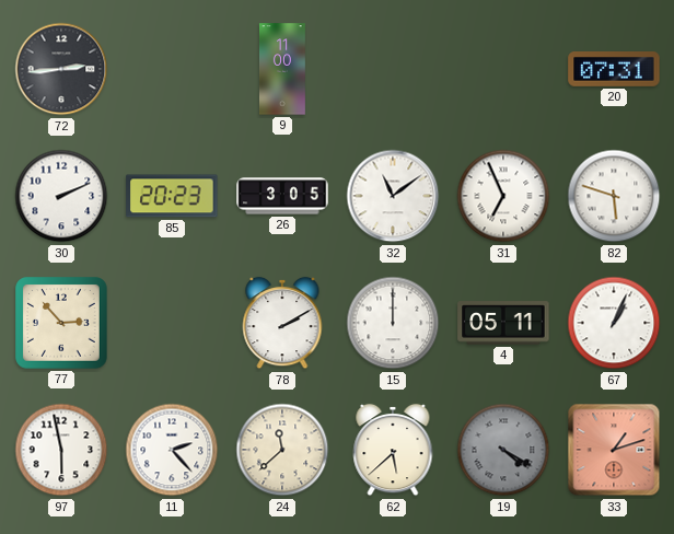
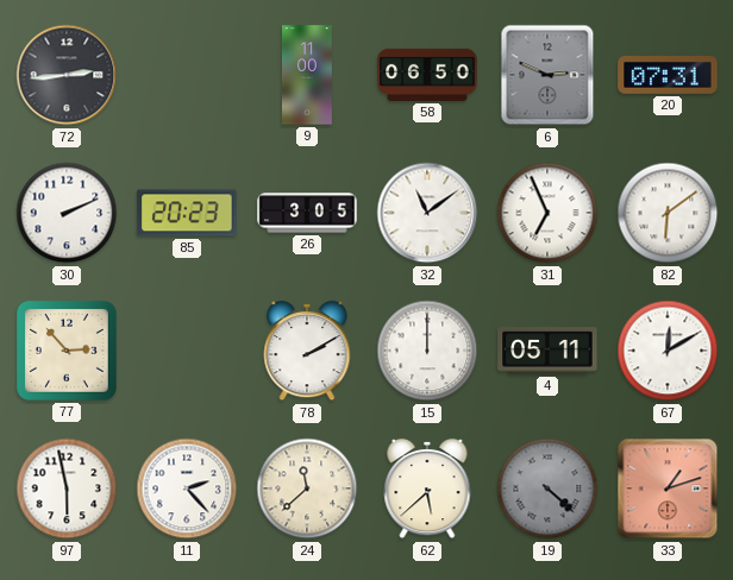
58: none -> 06:50 (427, 75)
6: none -> 2:49 (547, 75)
82: 5:48 -> 6:09 (668, 213)
67: 1:04 -> 12:10 (668, 351)
19: 4:20 -> 4:22 (547, 488)
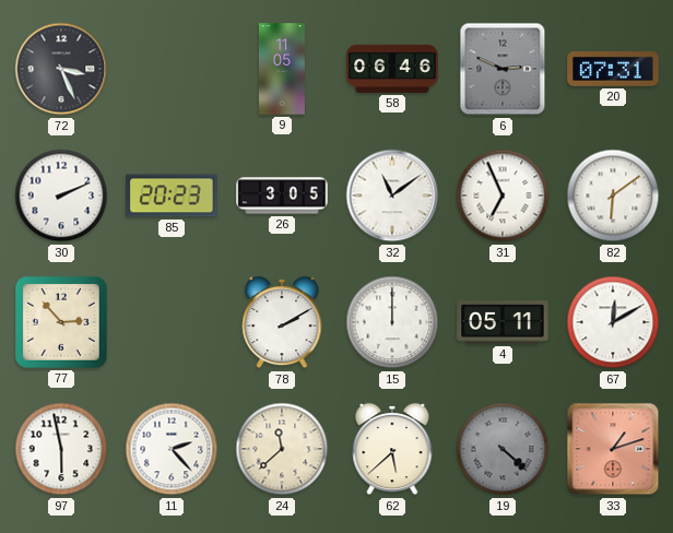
72: 2:44 -> 3:26 (61, 69)
9: 11:00 -> 11:05 (282, 69)
58: 06:50 -> 06:46 (392, 69)
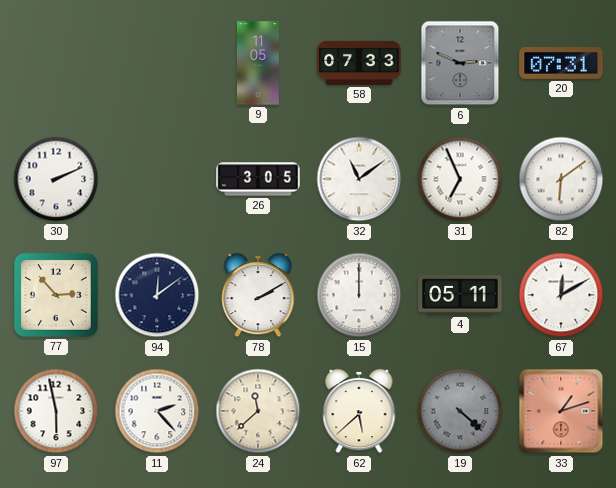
72: 3:26 -> none (61, 69)
58: 06:46 -> 07:33 (359, 63)
85: 20:23 -> none (172, 196)
94: none -> 12:09 (157, 295)
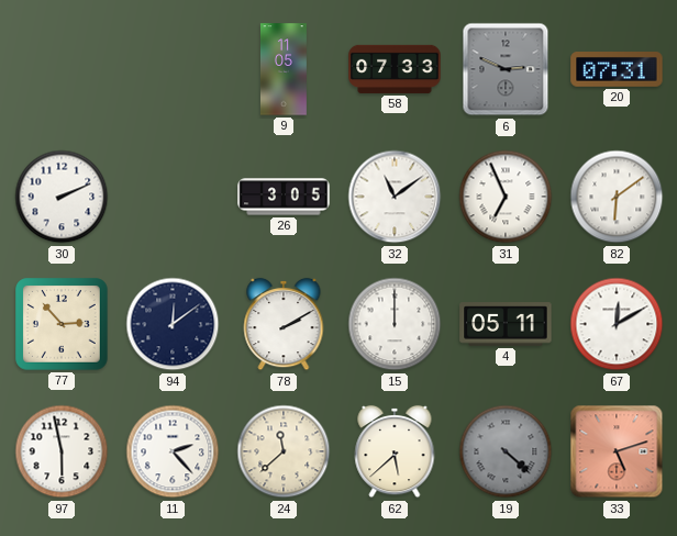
33: 1:12 -> 5:12 (617, 451)
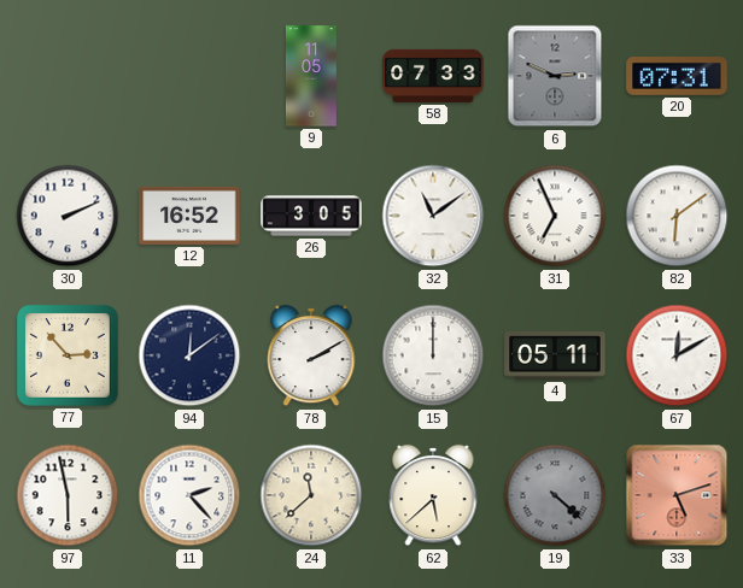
12: none -> 16:52 (189, 216)
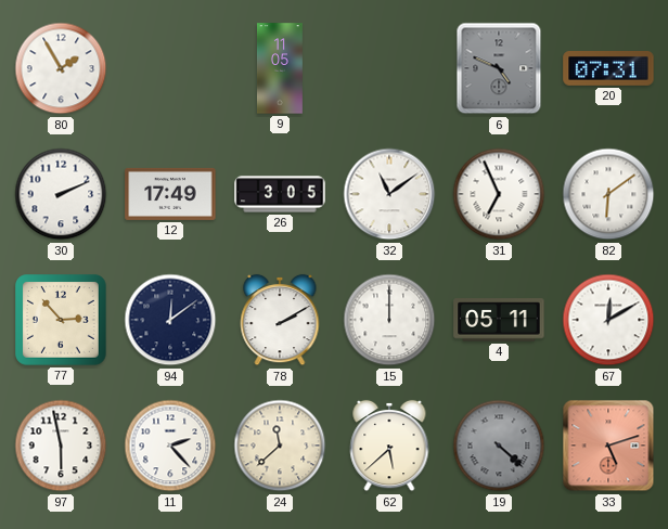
80: none -> 1:55 (61, 68)
58: 07:33 -> none (433, 76)
6: 2:49 -> 4:49 (499, 68)
12: 16:52 -> 17:49 (170, 194)
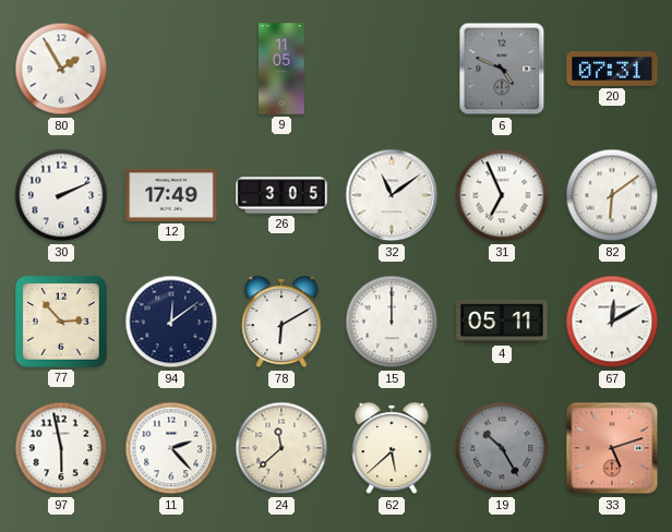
78: 2:10 -> 6:10 (281, 322)
19: 4:22 -> 10:25 (502, 448)
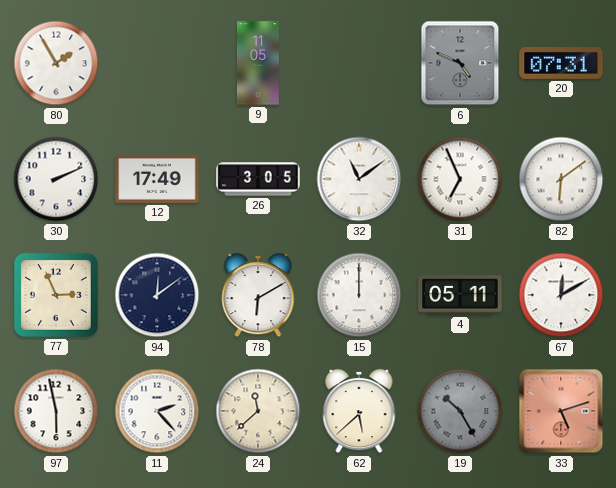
77: 2:53 -> 2:56 (56, 295)
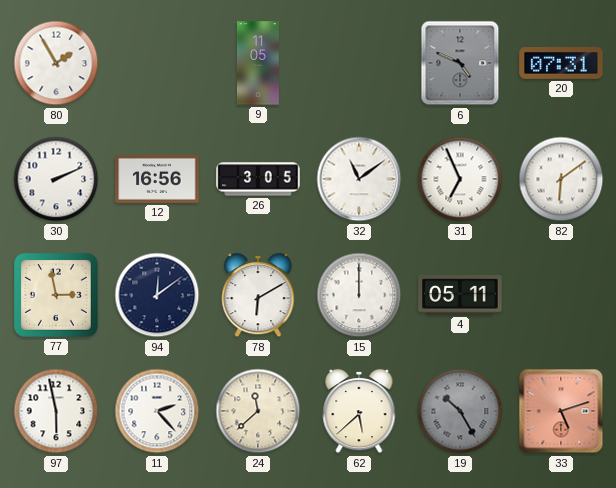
12: 17:49 -> 16:56 (157, 179)
77: 2:56 -> 2:58 (56, 295)
67: 12:10 -> none (561, 295)
